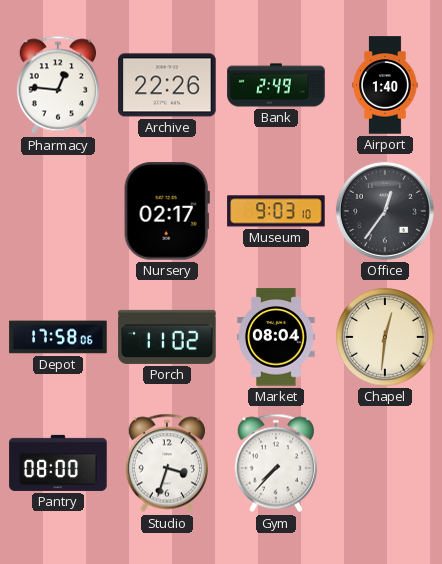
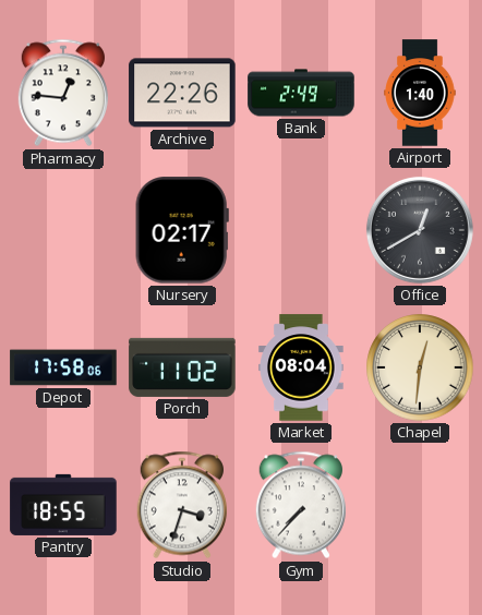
Museum: 9:03 -> none (276, 211)
Office: 12:36 -> 12:40 (420, 230)
Pantry: 08:00 -> 18:55 (63, 505)
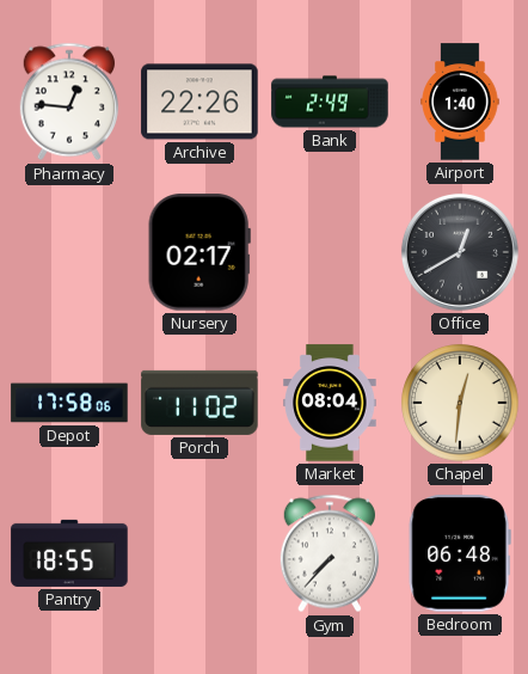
Studio: 3:33 -> none (182, 505)
Bedroom: none -> 06:48 (460, 553)
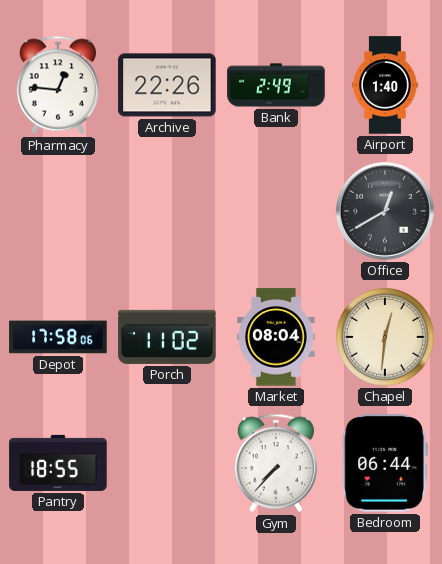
Nursery: 02:17 -> none (199, 252)
Bedroom: 06:48 -> 06:44 (385, 463)
